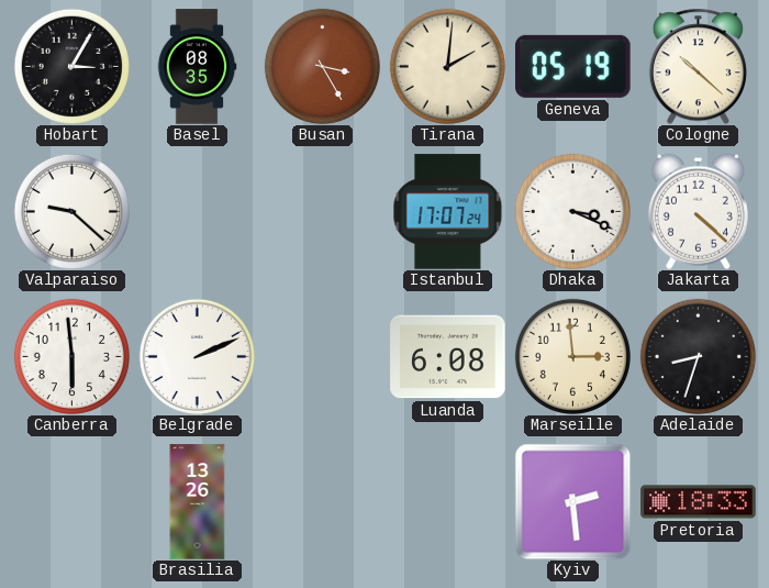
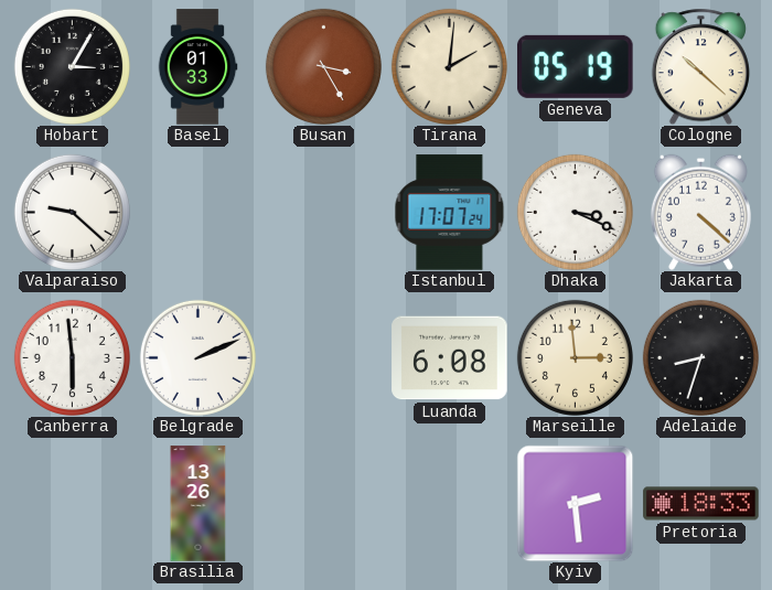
Basel: 08:35 -> 01:33 (197, 67)
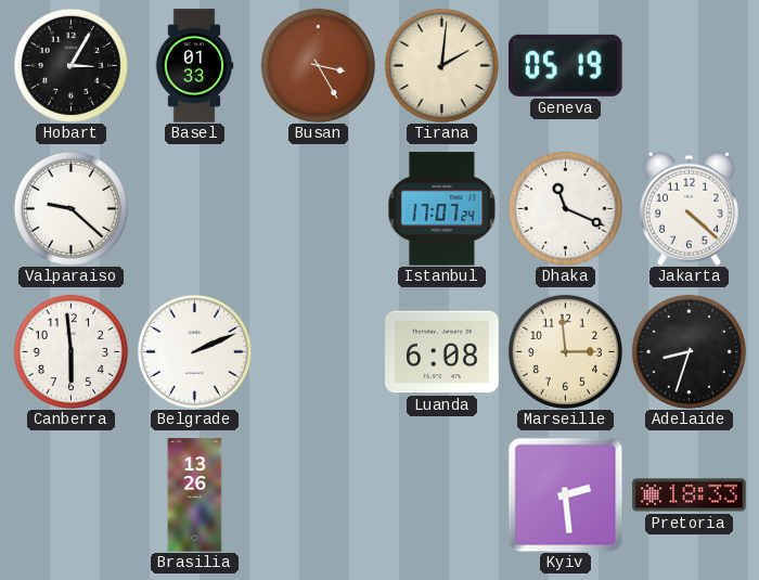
Cologne: 10:22 -> none (700, 66)
Dhaka: 3:19 -> 11:19 (565, 208)
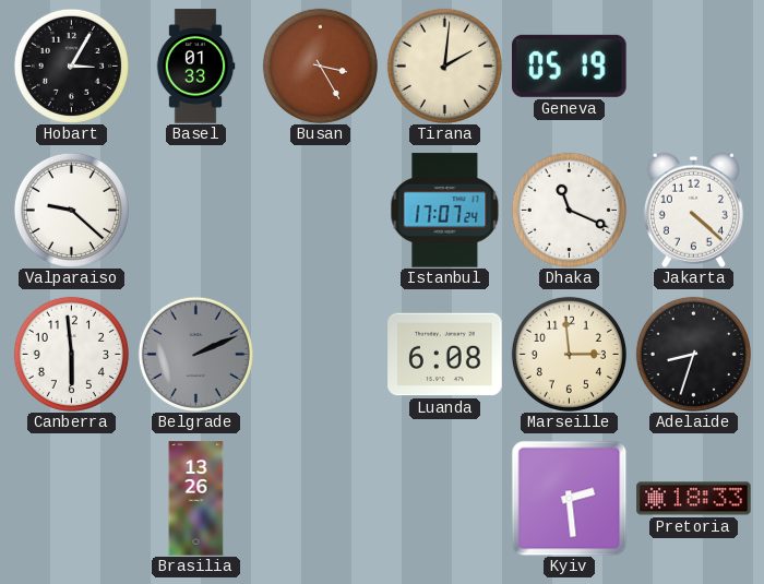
Belgrade dial: white -> grey (195, 354)
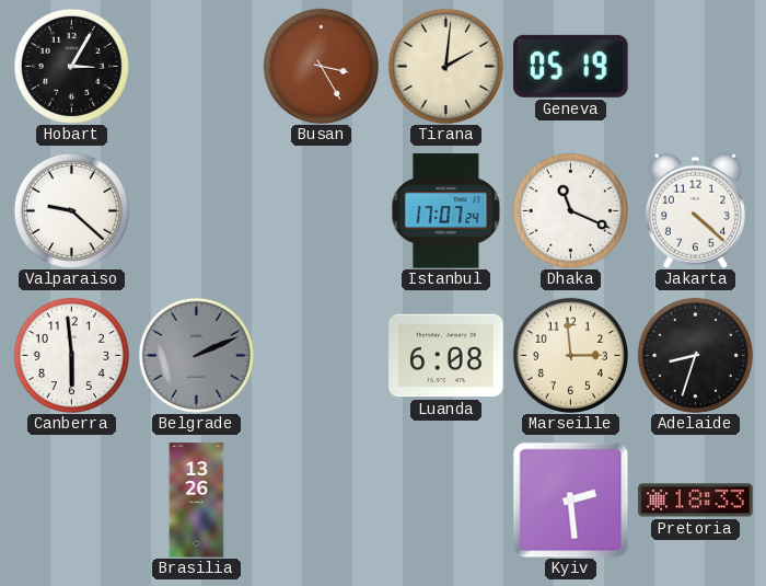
Basel: 01:33 -> none (195, 67)
